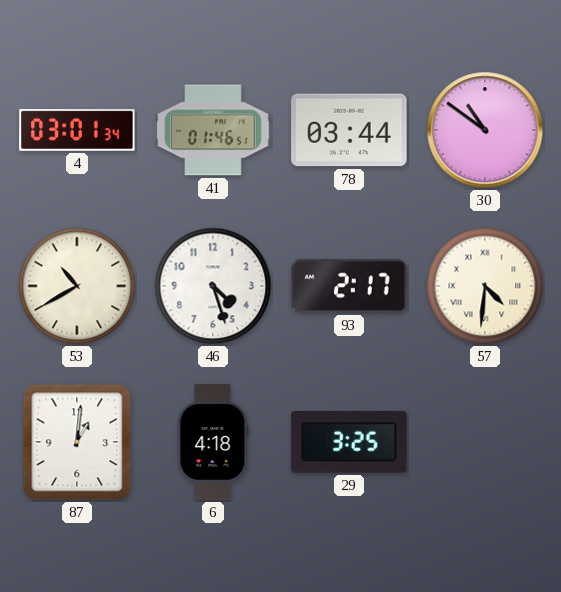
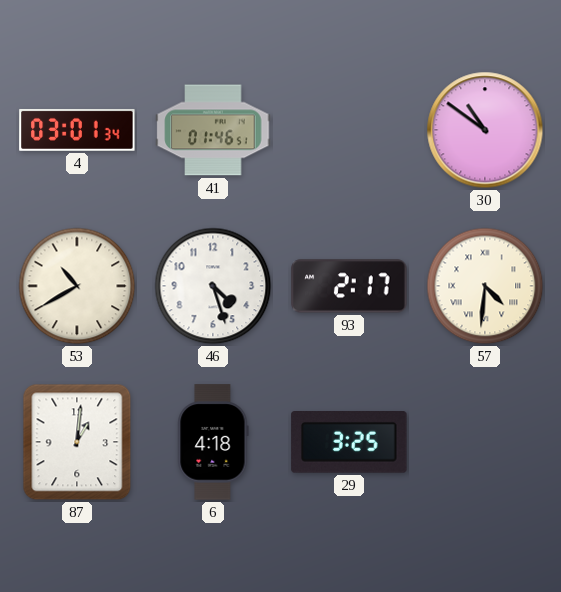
78: 03:44 -> none (349, 130)
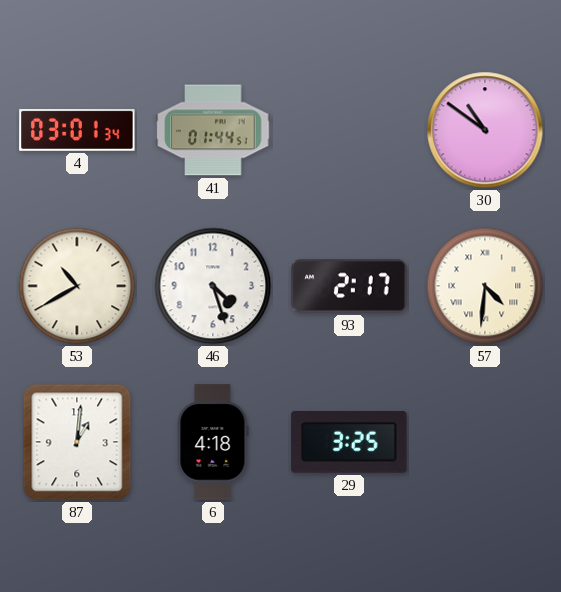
41: 01:46 -> 01:44 (213, 130)
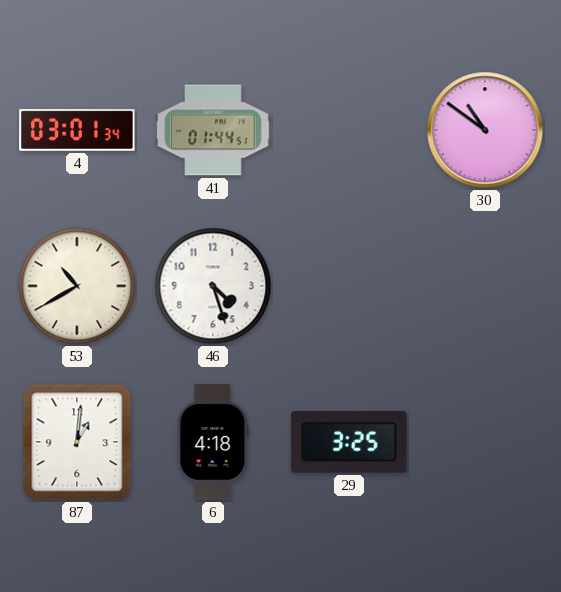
93: 2:17 -> none (349, 286)
57: 4:31 -> none (485, 286)
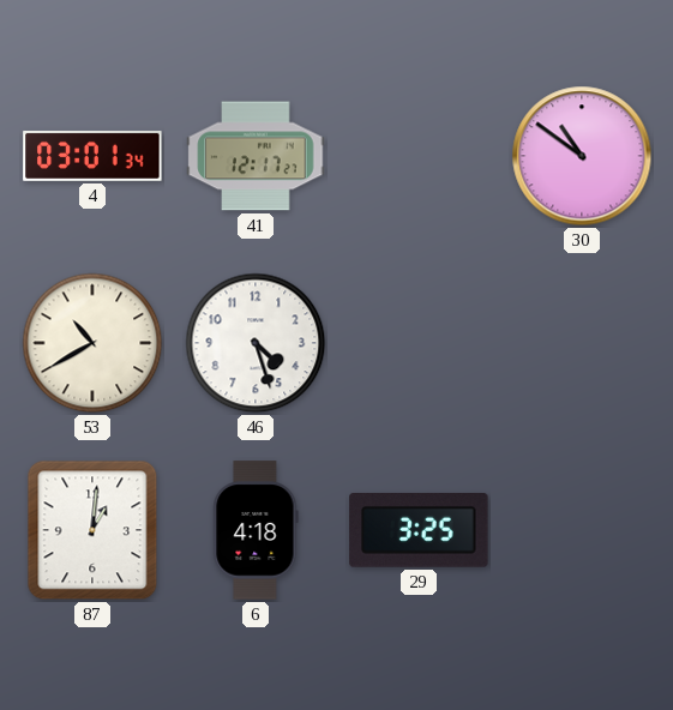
41: 01:44 -> 12:17 (256, 156)
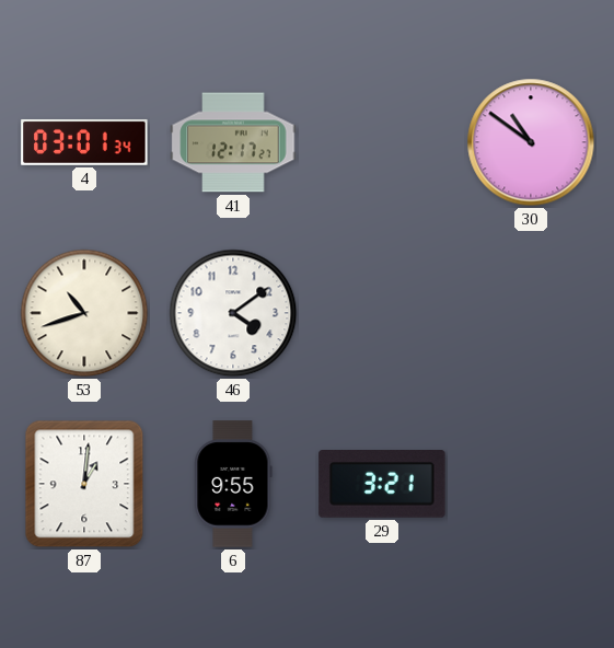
53: 10:40 -> 10:42 (84, 313)
46: 4:27 -> 4:09 (233, 313)
6: 4:18 -> 9:55 (233, 484)
29: 3:25 -> 3:21 (382, 485)
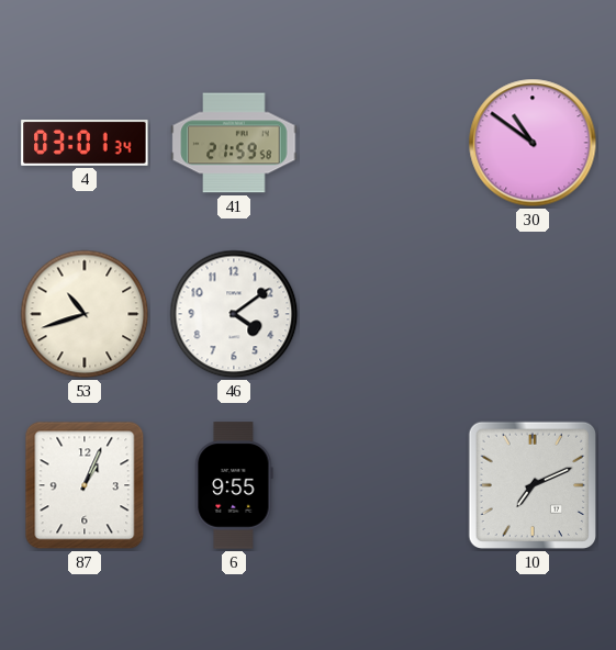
41: 12:17 -> 21:59 (234, 143)
87: 1:01 -> 1:04 (85, 485)
29: 3:21 -> none (382, 485)
10: none -> 7:11 (533, 485)
